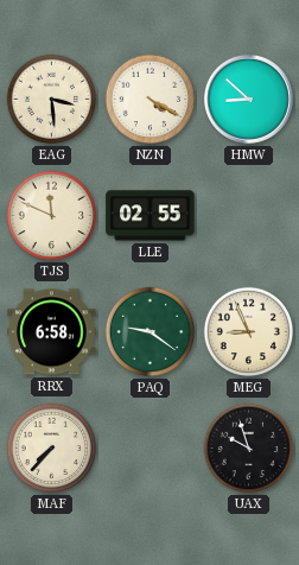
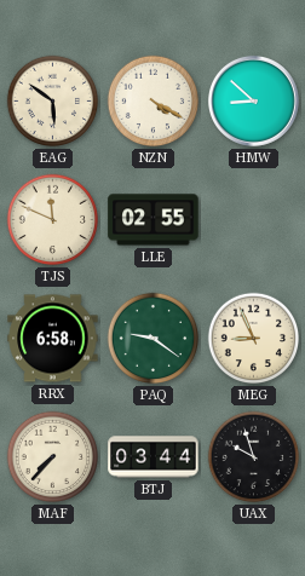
EAG: 3:29 -> 5:51 (53, 102)
BTJ: none -> 03:44 (154, 457)
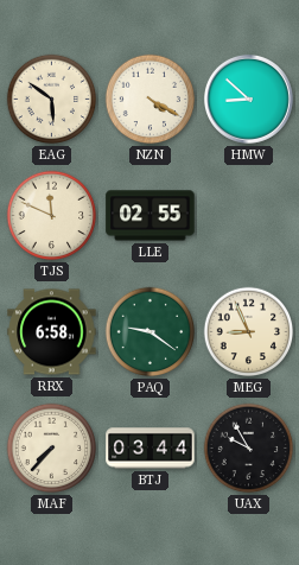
UAX: 9:57 -> 9:55 (249, 449)
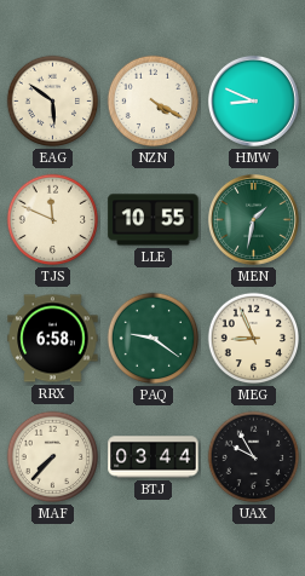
HMW: 8:52 -> 8:49 (253, 100)
LLE: 02:55 -> 10:55 (154, 220)
MEN: none -> 1:32 (253, 219)
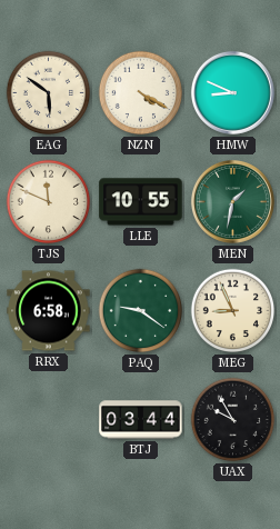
MAF: 7:37 -> none (53, 457)
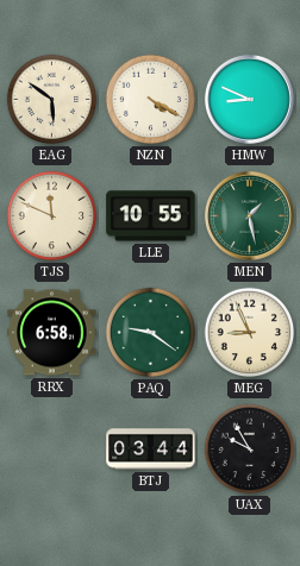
MEN: 1:32 -> 1:28 (249, 215)
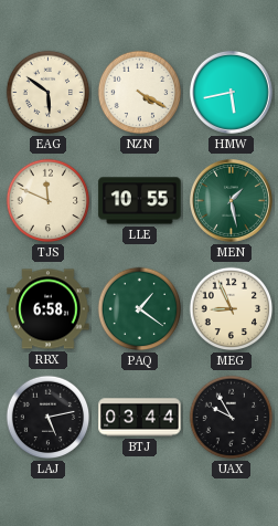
HMW: 8:49 -> 5:43 (231, 92)
PAQ: 9:21 -> 1:21 (140, 309)
LAJ: none -> 5:13 (49, 418)
